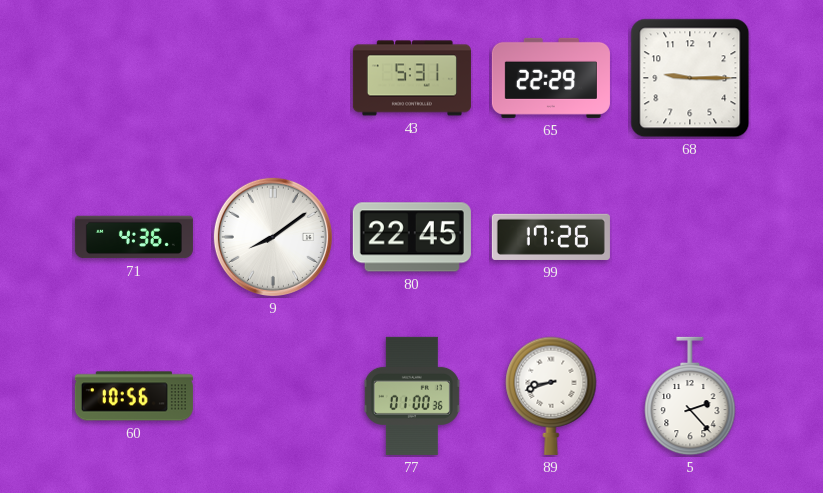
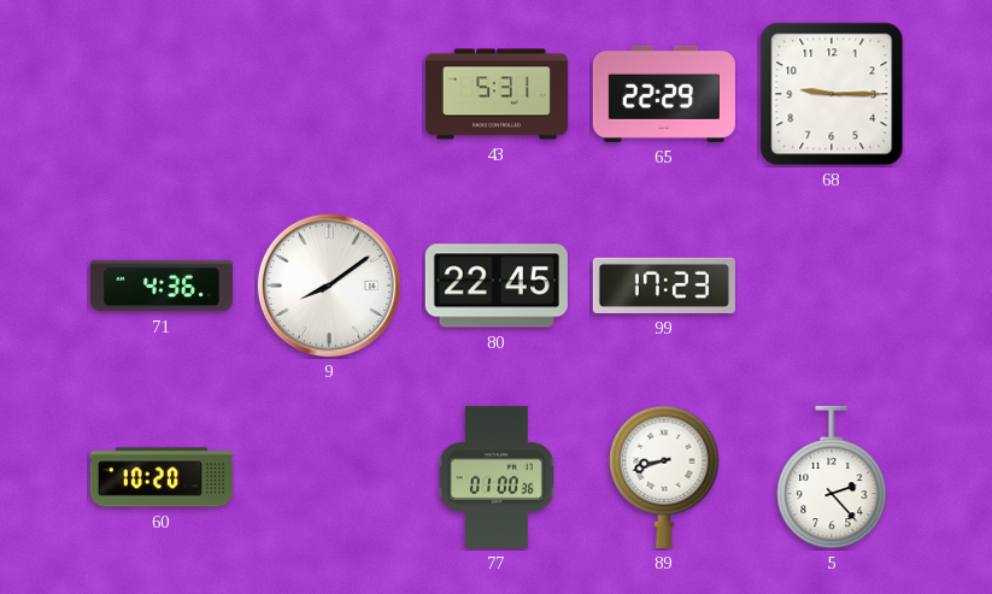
99: 17:26 -> 17:23 (664, 286)
60: 10:56 -> 10:20 (162, 477)
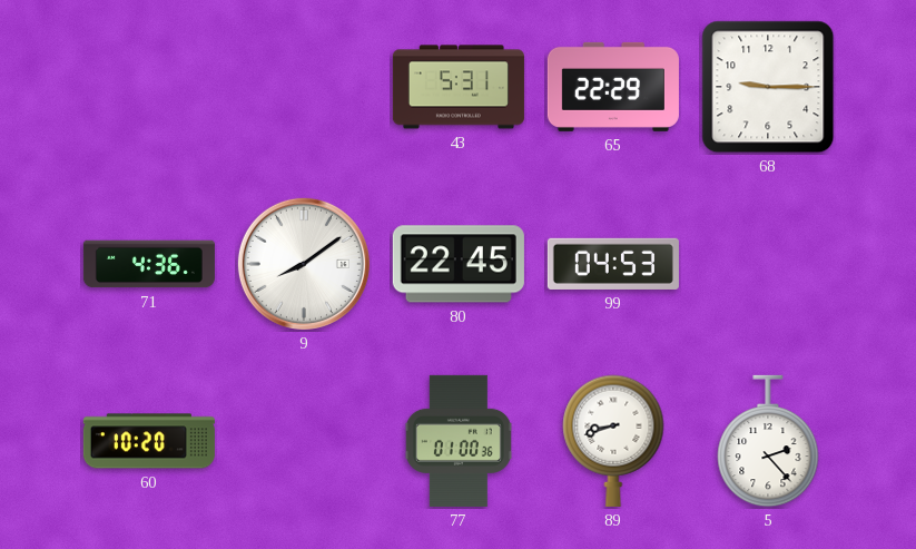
99: 17:23 -> 04:53 (613, 264)
